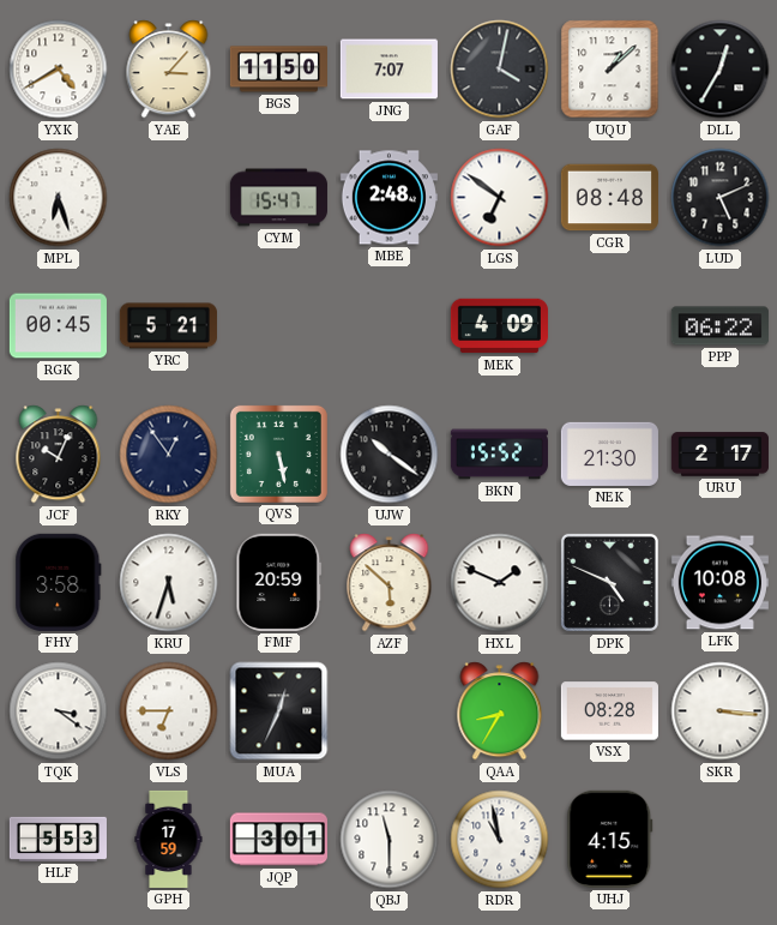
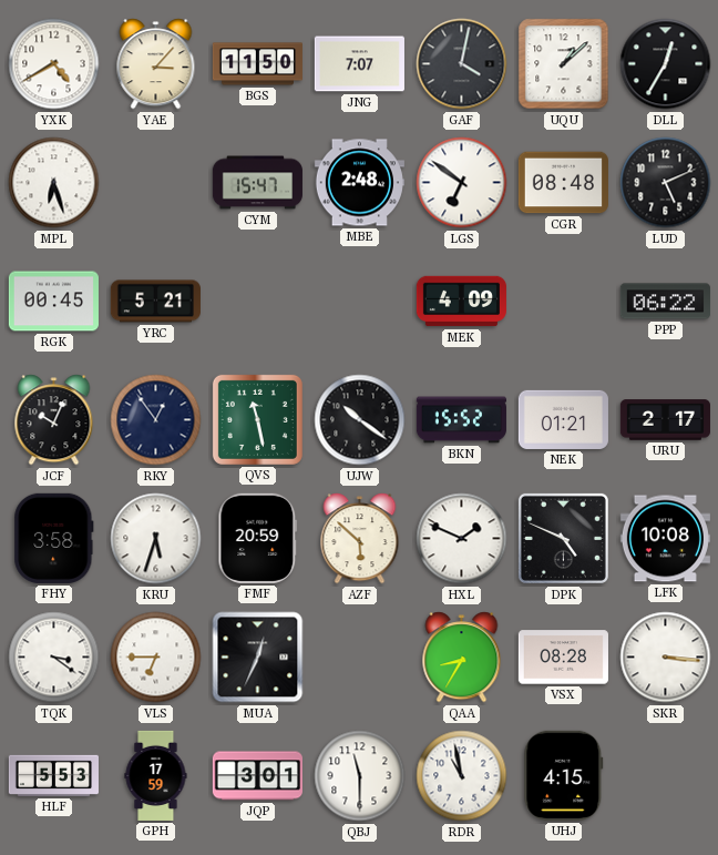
QVS: 5:28 -> 11:28 (257, 419)
NEK: 21:30 -> 01:21 (563, 419)
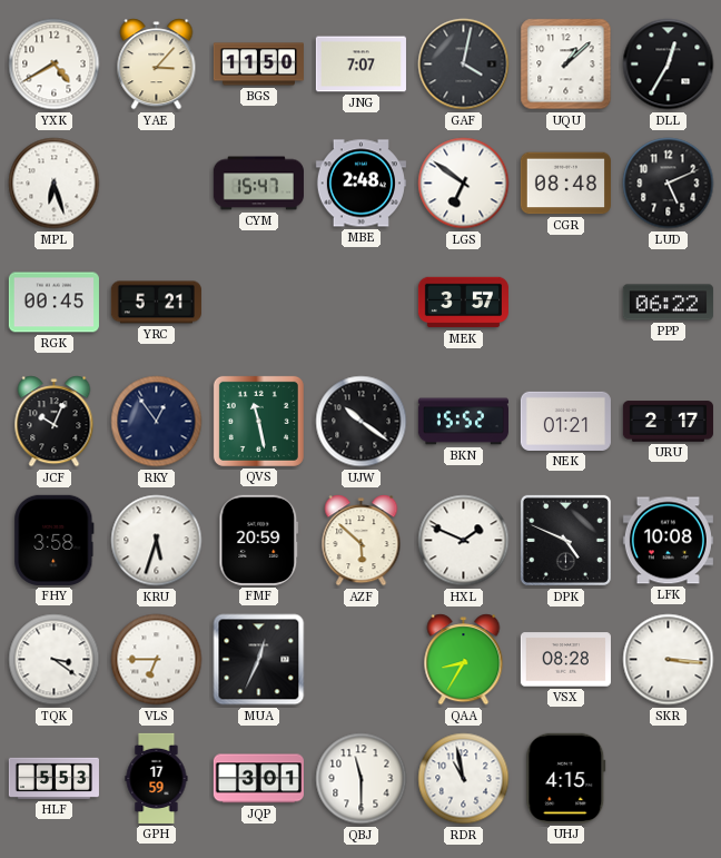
MEK: 4:09 -> 3:57 (463, 303)
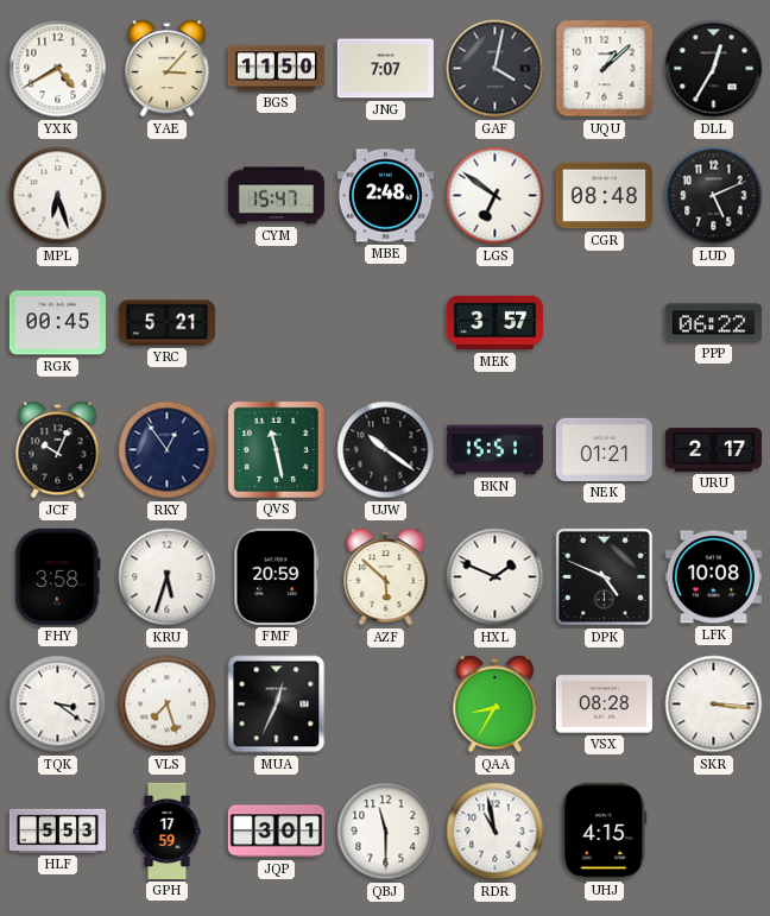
BKN: 15:52 -> 15:51 (494, 450)
VLS: 6:45 -> 7:27 (168, 705)
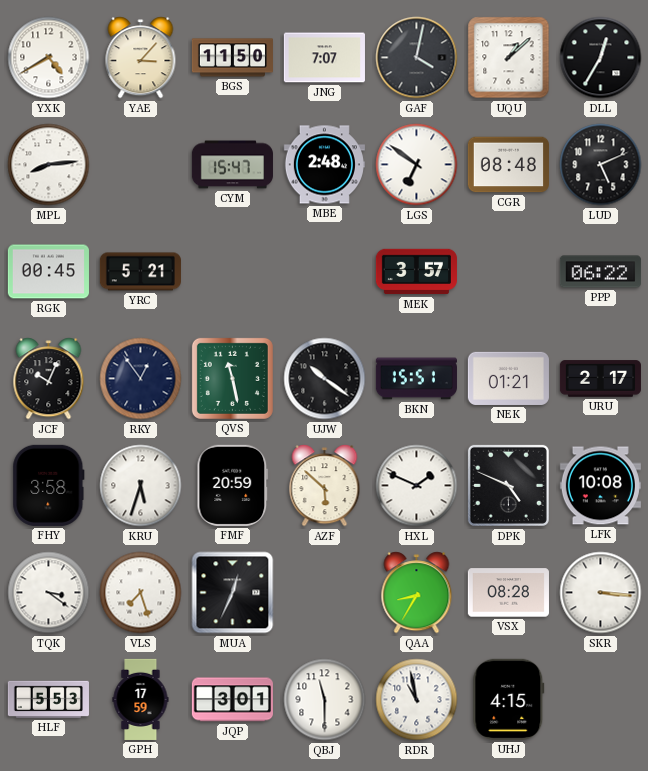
MPL: 6:27 -> 8:14 (49, 165)
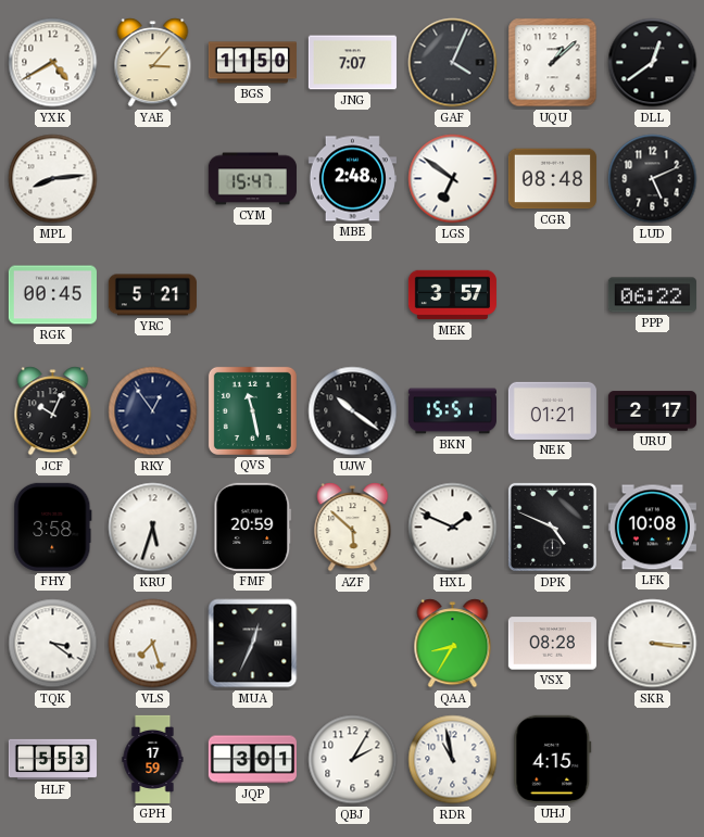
GAF: 4:02 -> 4:04 (453, 63)
DLL: 12:35 -> 12:39 (653, 63)
QBJ: 11:30 -> 2:05 (353, 760)
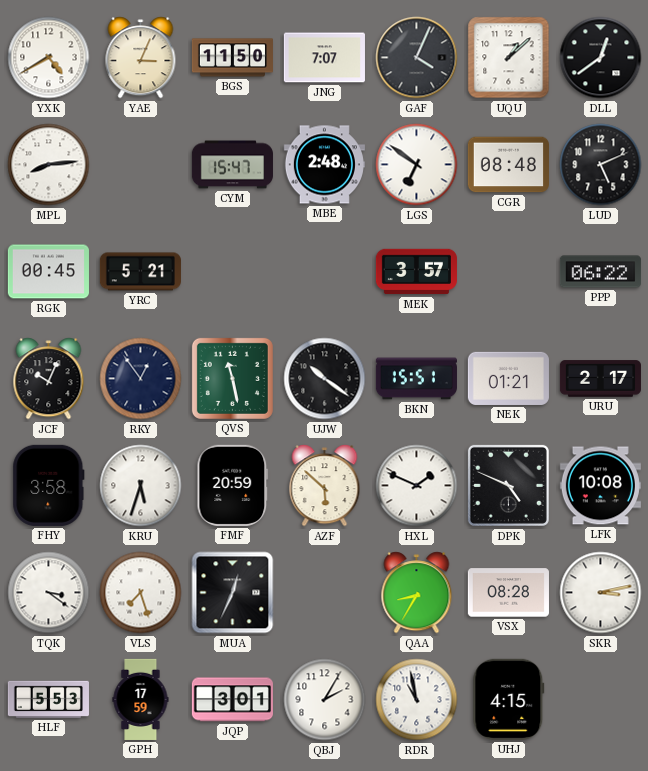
YAE: 3:07 -> 3:04 (141, 58)
SKR: 3:16 -> 3:13 (601, 593)
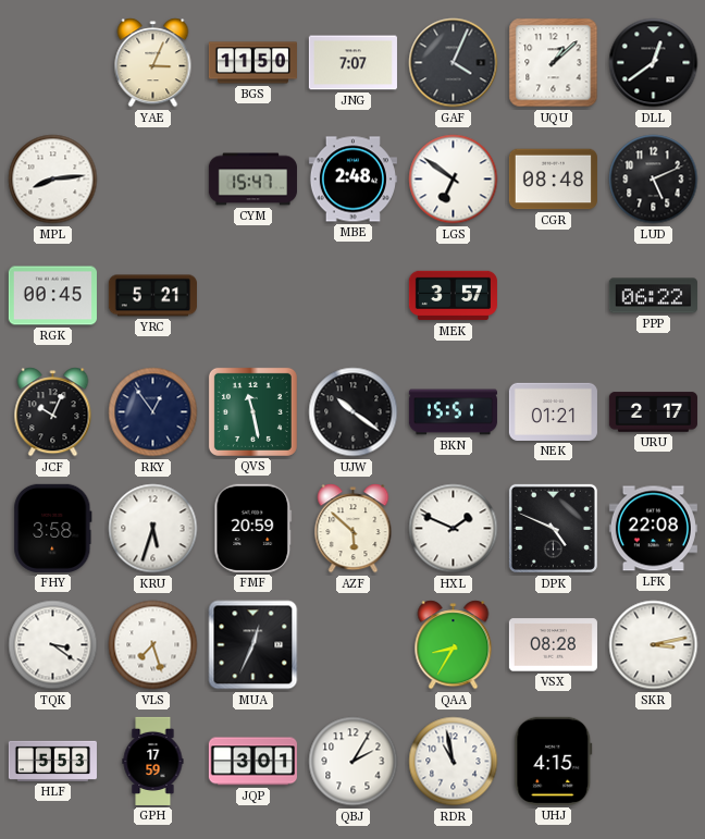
YXK: 4:40 -> none (49, 58)
LFK: 10:08 -> 22:08 (653, 529)
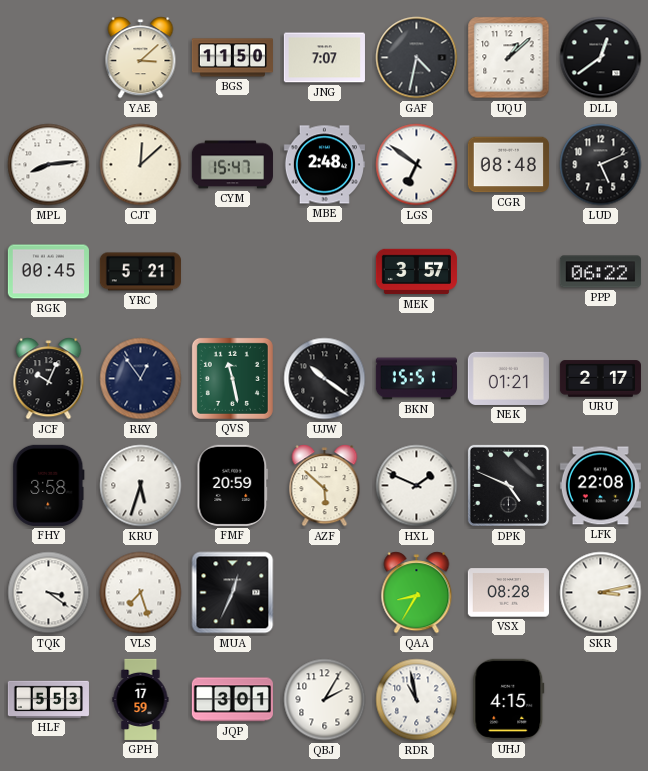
YAE: 3:04 -> 3:08 (141, 58)
GAF: 4:04 -> 4:32 (417, 58)
CJT: none -> 12:08 (141, 165)
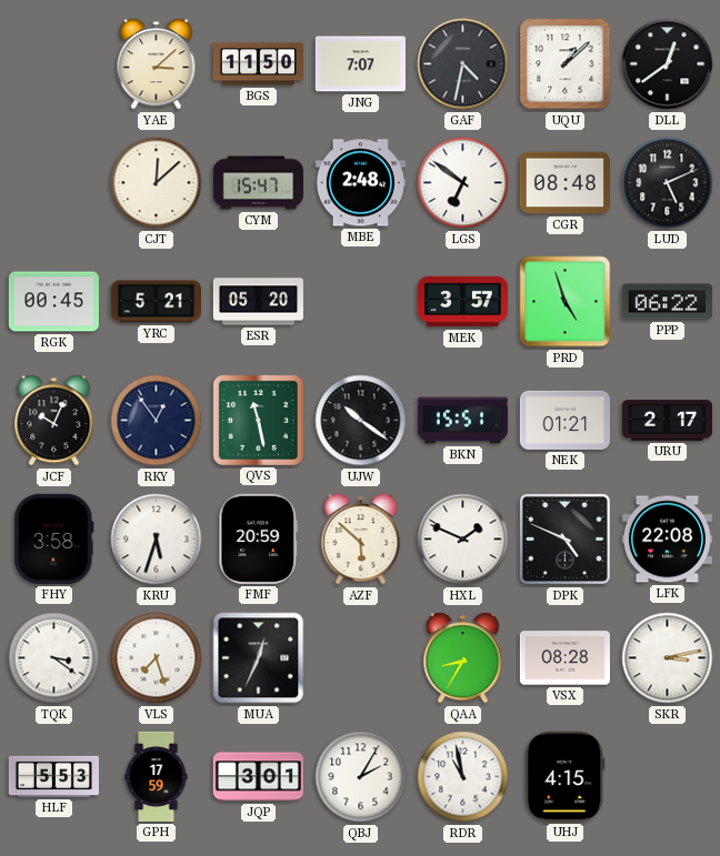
MPL: 8:14 -> none (49, 165)
ESR: none -> 05:20 (258, 302)
PRD: none -> 4:57 (566, 302)
